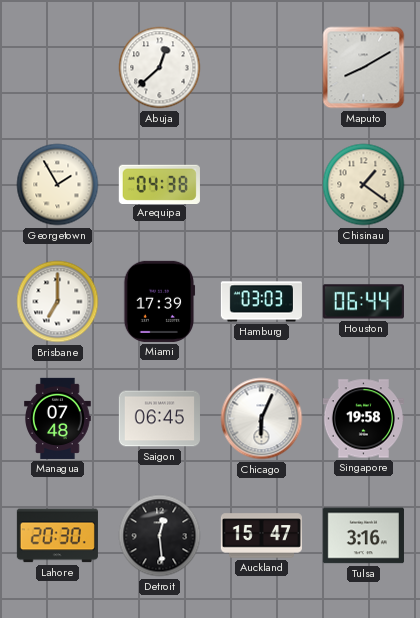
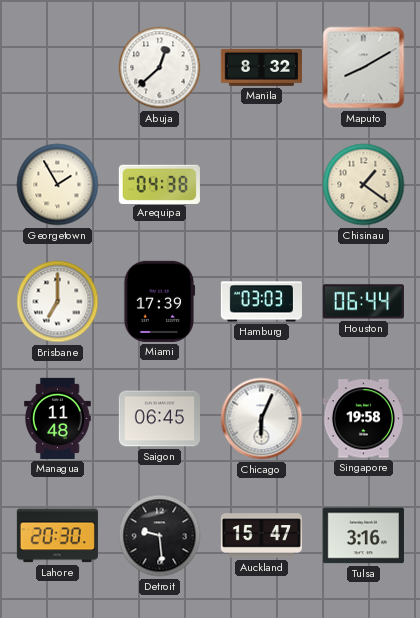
Manila: none -> 8:32 (261, 67)
Managua: 07:48 -> 11:48 (58, 418)
Detroit: 12:29 -> 9:29 (160, 536)
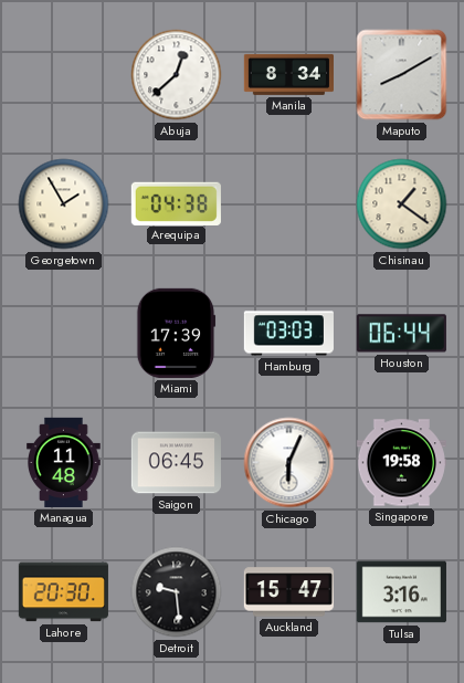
Manila: 8:32 -> 8:34 (288, 74)
Brisbane: 7:00 -> none (58, 302)
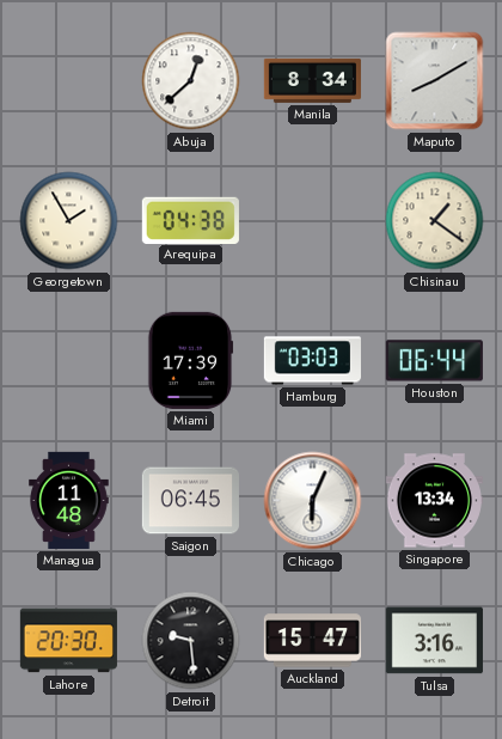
Singapore: 19:58 -> 13:34 (434, 501)
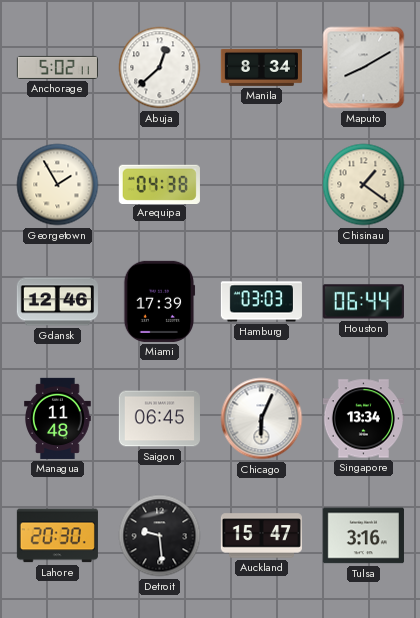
Anchorage: none -> 5:02 (57, 67)
Gdansk: none -> 12:46 (57, 302)
